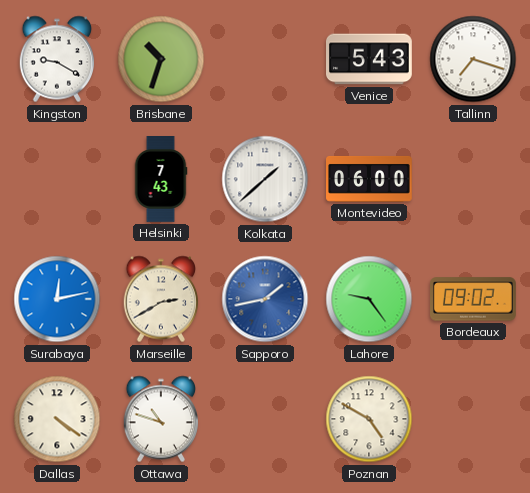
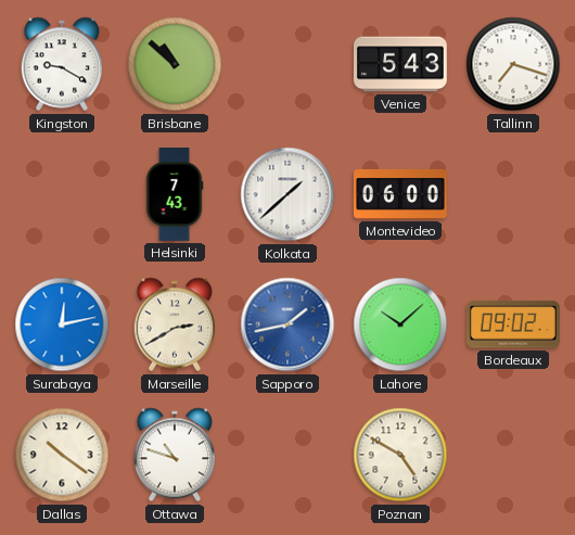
Brisbane: 10:33 -> 10:52 (175, 64)
Lahore: 9:24 -> 10:08 (400, 324)
Dallas: 4:21 -> 10:21 (62, 455)
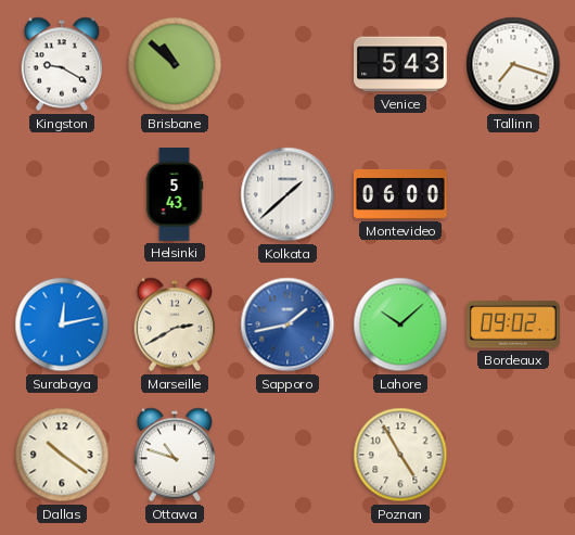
Helsinki: 7:43 -> 5:43 (175, 195)
Poznan: 4:50 -> 4:55 (400, 455)
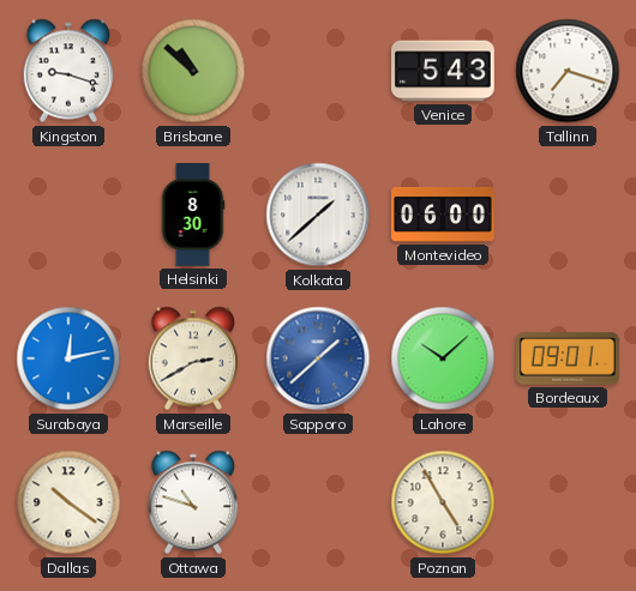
Kingston: 9:20 -> 9:18 (67, 71)
Helsinki: 5:43 -> 8:30 (193, 216)
Sapporo: 1:43 -> 1:38 (318, 358)
Bordeaux: 09:02 -> 09:01 (569, 358)
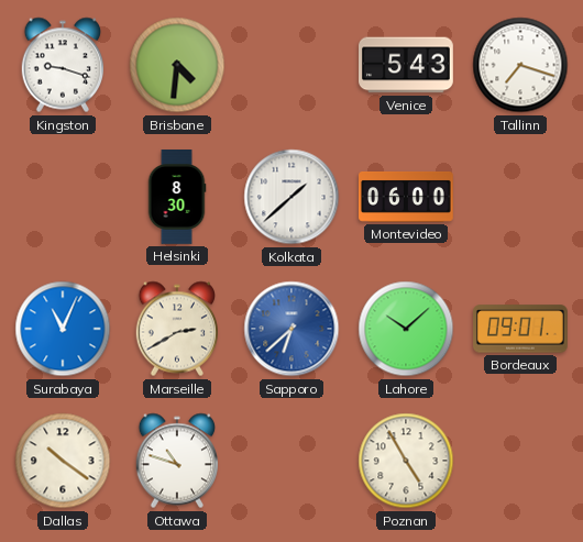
Brisbane: 10:52 -> 4:31 (177, 65)
Surabaya: 12:13 -> 11:04 (63, 329)
Sapporo: 1:38 -> 6:38 (291, 329)
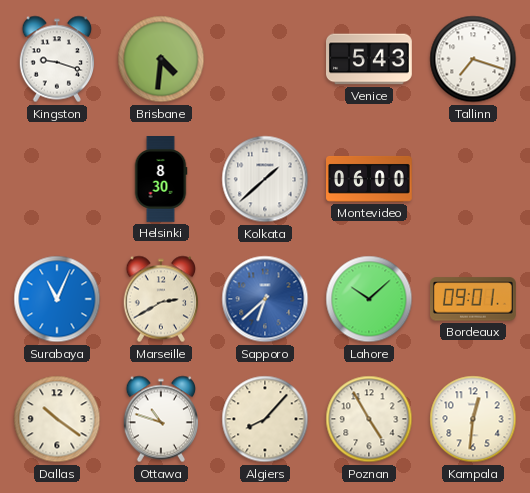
Algiers: none -> 8:07 (265, 419)
Kampala: none -> 12:31 (473, 419)
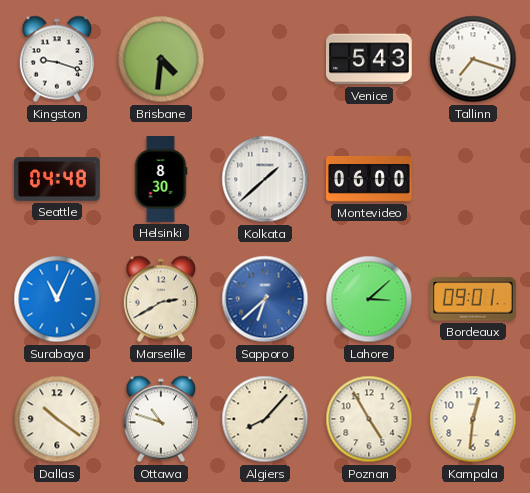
Seattle: none -> 04:48 (58, 179)
Lahore: 10:08 -> 3:08 (369, 299)
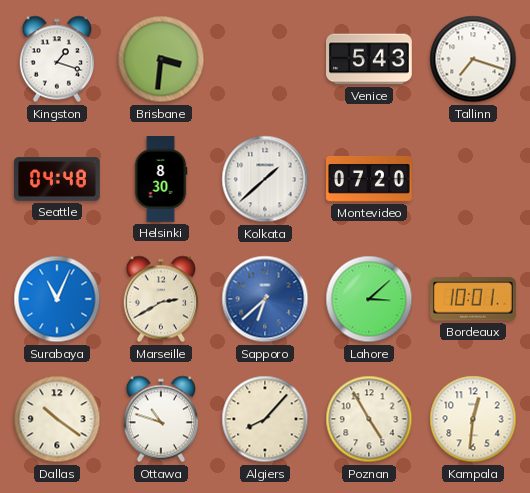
Kingston: 9:18 -> 1:18 (56, 59)
Brisbane: 4:31 -> 3:31 (161, 59)
Montevideo: 06:00 -> 07:20 (370, 180)
Bordeaux: 09:01 -> 10:01 (474, 299)
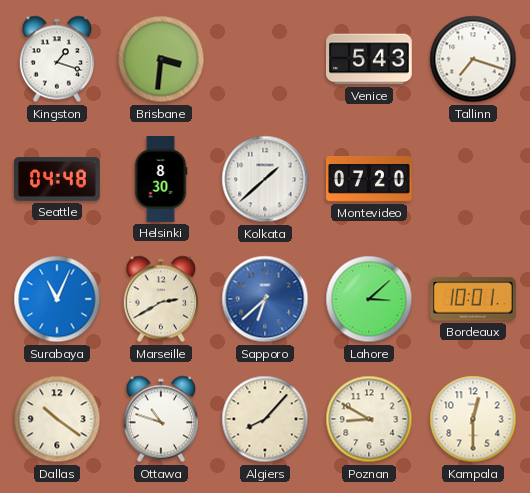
Poznan: 4:55 -> 8:50 (369, 419)
Kampala: 12:31 -> 12:30 (473, 419)
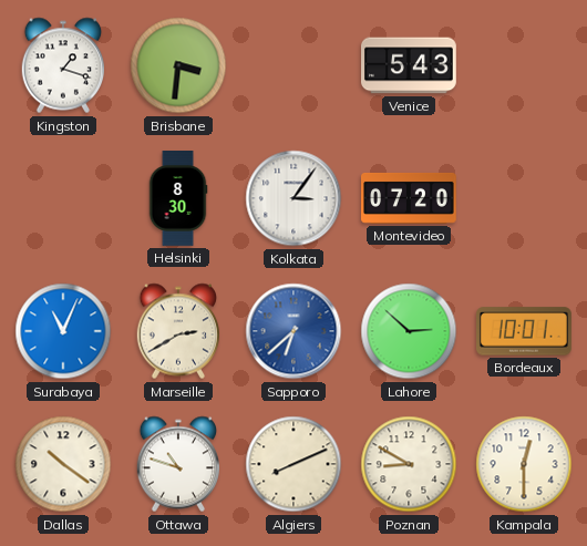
Tallinn: 7:18 -> none (473, 59)
Seattle: 04:48 -> none (58, 179)
Kolkata: 1:38 -> 3:06 (293, 198)
Lahore: 3:08 -> 2:52 (409, 331)
Algiers: 8:07 -> 8:11 (293, 464)
